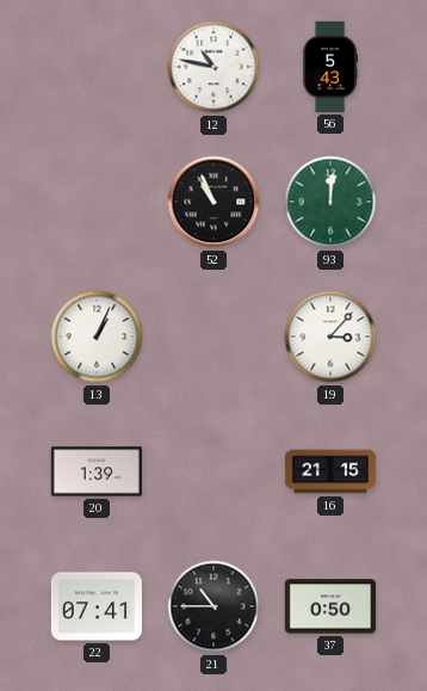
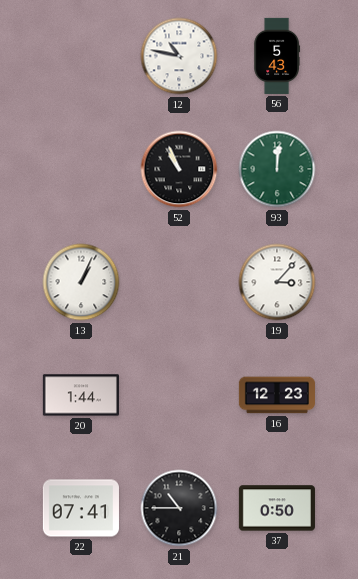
20: 1:39 -> 1:44 (81, 395)
16: 21:15 -> 12:23 (277, 395)
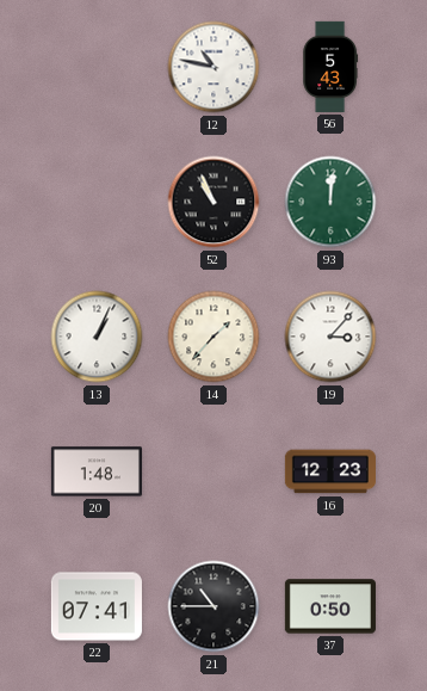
14: none -> 1:37 (213, 337)
20: 1:44 -> 1:48 (97, 471)
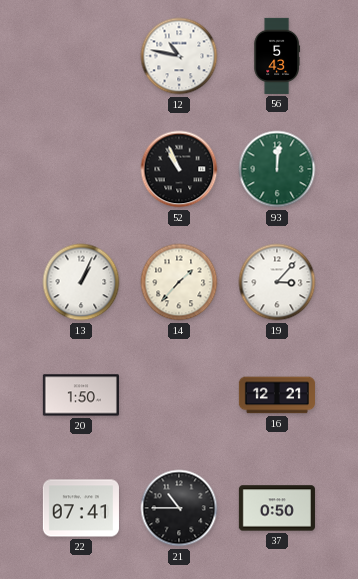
20: 1:48 -> 1:50 (81, 395)
16: 12:23 -> 12:21 (277, 395)
